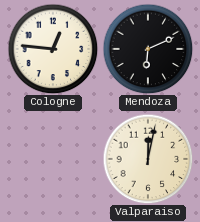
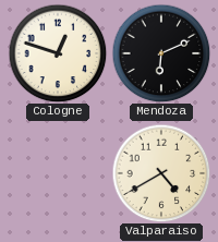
Cologne: 12:46 -> 12:48 (58, 53)
Valparaiso: 12:02 -> 4:40 (161, 173)
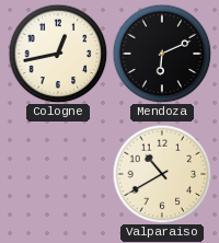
Cologne: 12:48 -> 12:43 (58, 54)
Valparaiso: 4:40 -> 10:40 (162, 174)
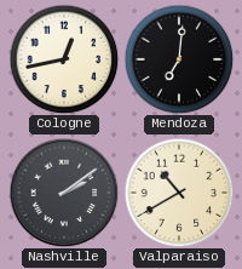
Mendoza: 6:11 -> 7:01 (179, 59)
Nashville: none -> 2:09 (64, 193)
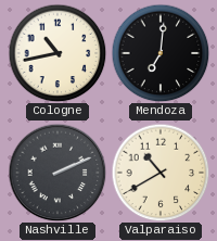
Cologne: 12:43 -> 10:43 (58, 53)
Nashville: 2:09 -> 2:11 (58, 173)
